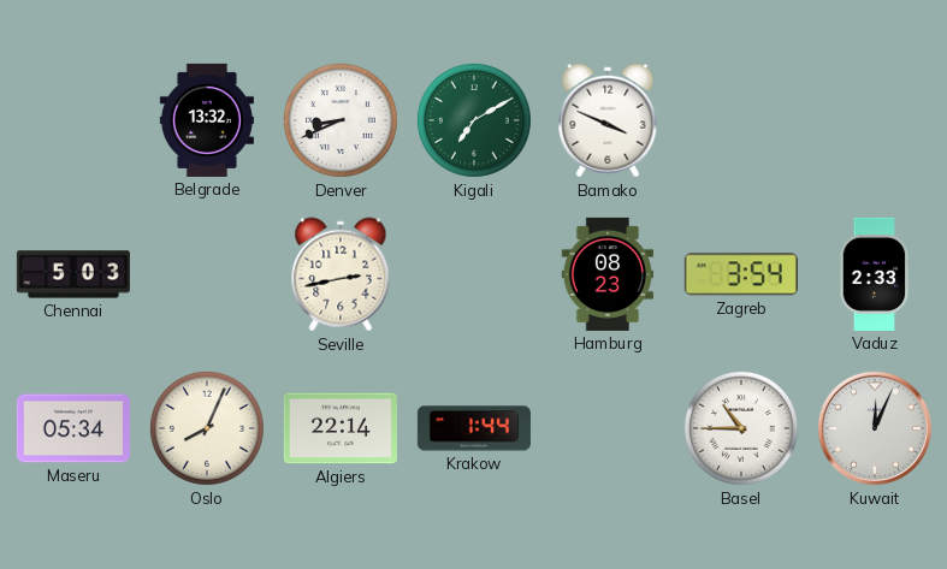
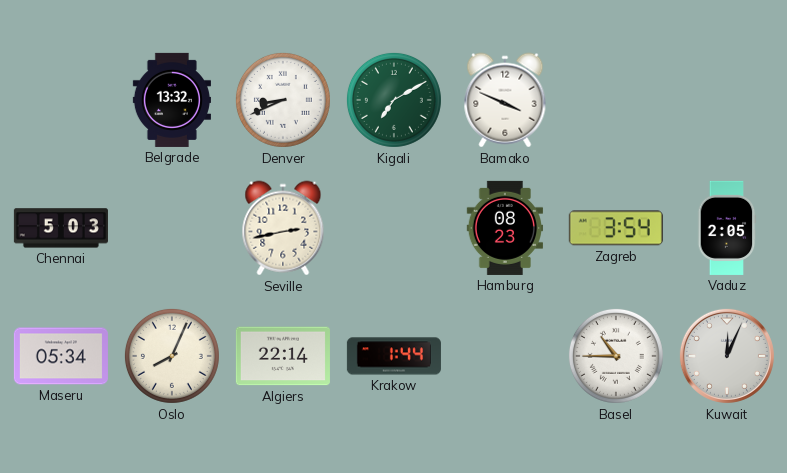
Vaduz: 2:33 -> 2:05 (727, 228)
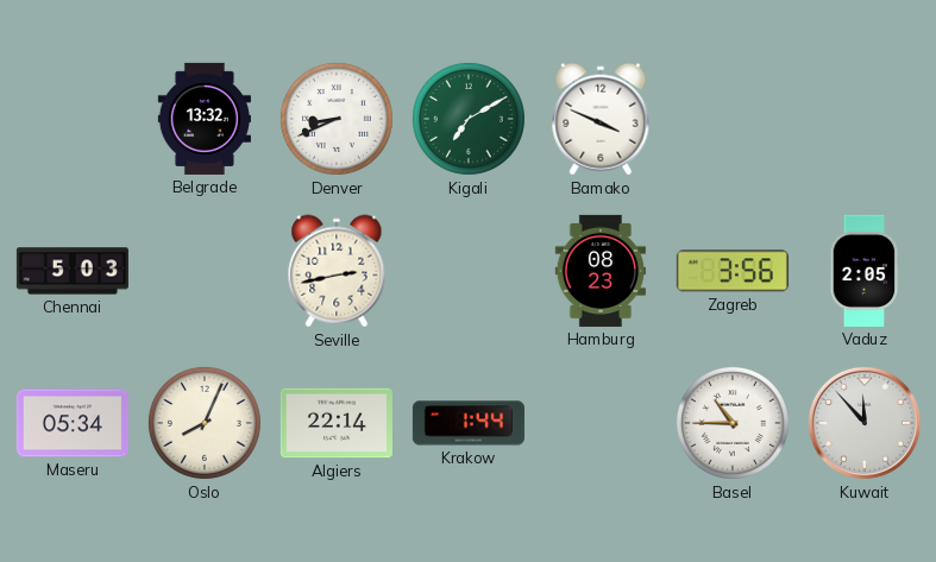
Zagreb: 3:54 -> 3:56 (733, 271)
Kuwait: 12:04 -> 11:53 (865, 423)
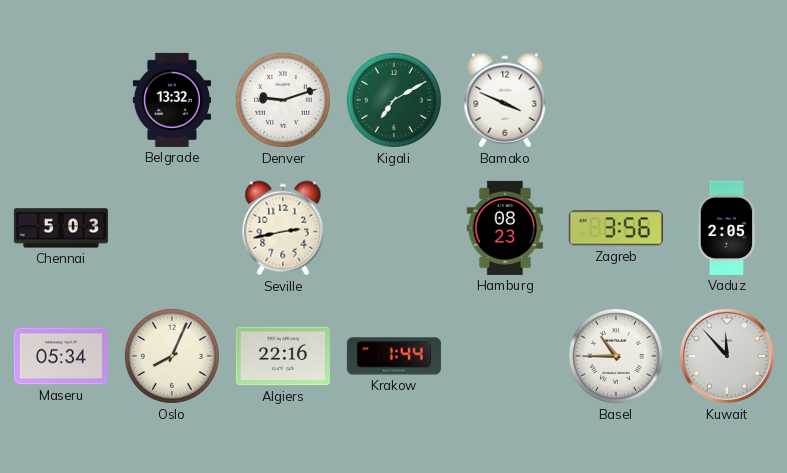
Denver: 8:41 -> 9:12 (283, 100)
Algiers: 22:14 -> 22:16 (283, 356)
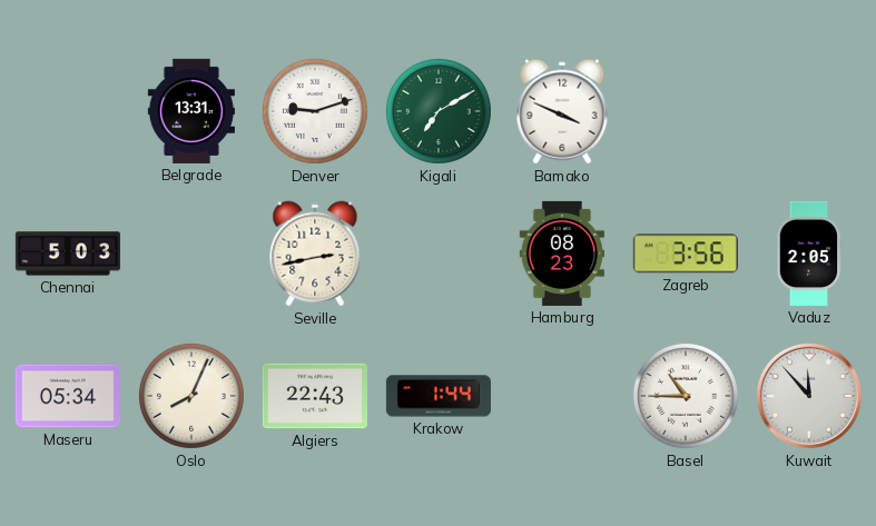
Belgrade: 13:32 -> 13:31 (191, 111)
Algiers: 22:16 -> 22:43 (315, 396)
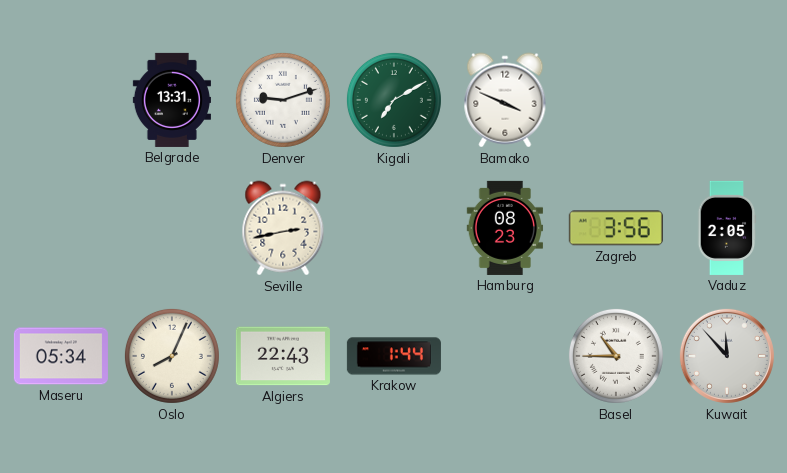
Chennai: 5:03 -> none (68, 254)
